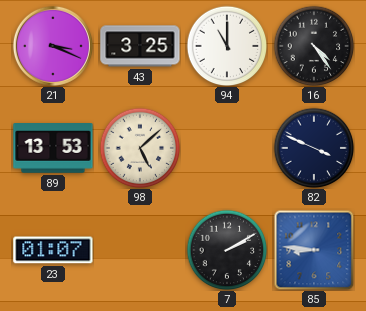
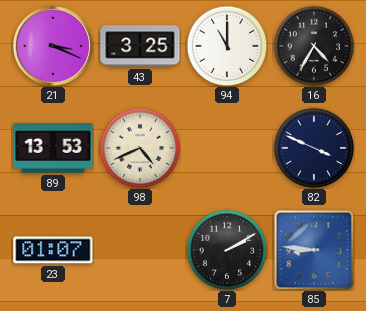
16: 4:24 -> 4:35 (314, 46)
98: 5:08 -> 4:41 (140, 148)
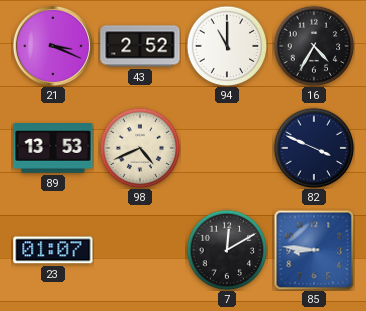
43: 3:25 -> 2:52 (140, 46)
7: 2:10 -> 12:10 (227, 250)
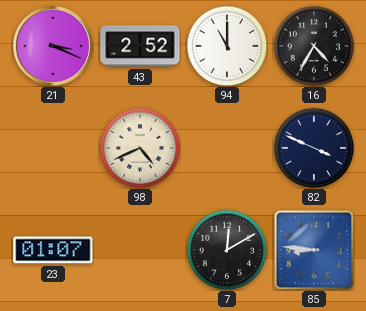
89: 13:53 -> none (53, 149)
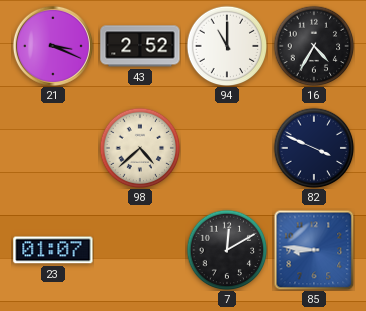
98: 4:41 -> 4:38 (140, 148)
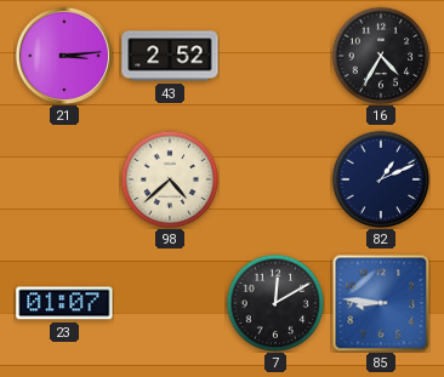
21: 3:19 -> 3:14 (64, 56)
94: 11:00 -> none (227, 46)
82: 3:49 -> 1:11 (381, 179)
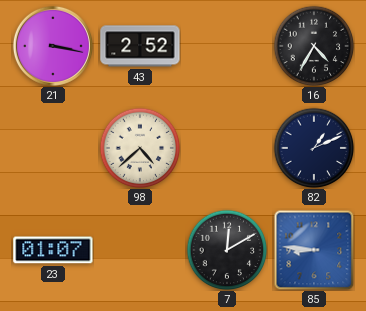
21: 3:14 -> 3:17 (53, 46)
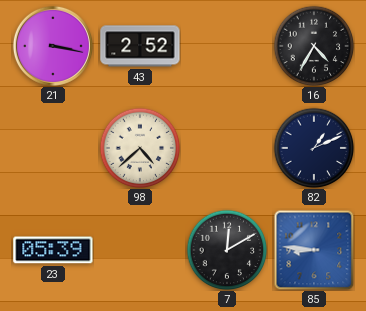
23: 01:07 -> 05:39 (53, 250)
